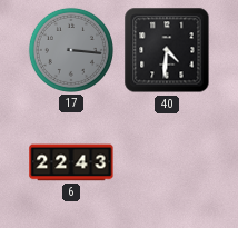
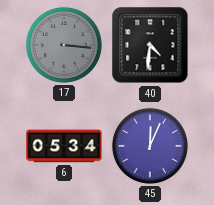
6: 22:43 -> 05:34 (64, 146)
45: none -> 12:04 (150, 146)
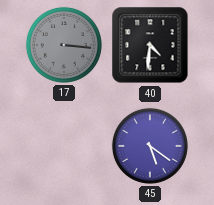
6: 05:34 -> none (64, 146)
45: 12:04 -> 5:21 (150, 146)
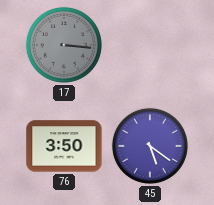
40: 4:31 -> none (150, 45)
76: none -> 3:50 (64, 146)
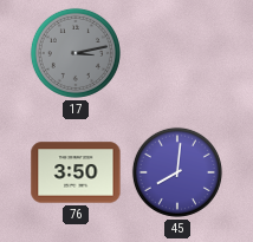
17: 3:16 -> 3:13 (76, 53)
45: 5:21 -> 8:01 (177, 172)
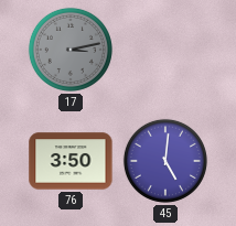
45: 8:01 -> 5:01 (165, 161)
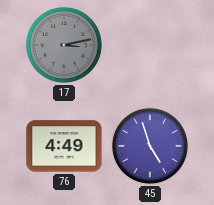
76: 3:50 -> 4:49 (64, 146)
45: 5:01 -> 4:57 (150, 146)
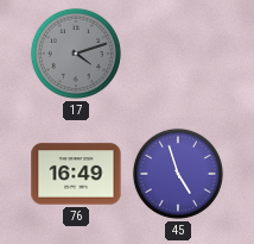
17: 3:13 -> 4:12 (76, 54)
76: 4:49 -> 16:49 (76, 174)
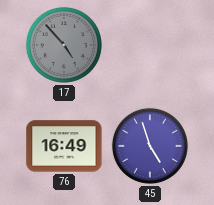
17: 4:12 -> 4:53 (64, 45)
